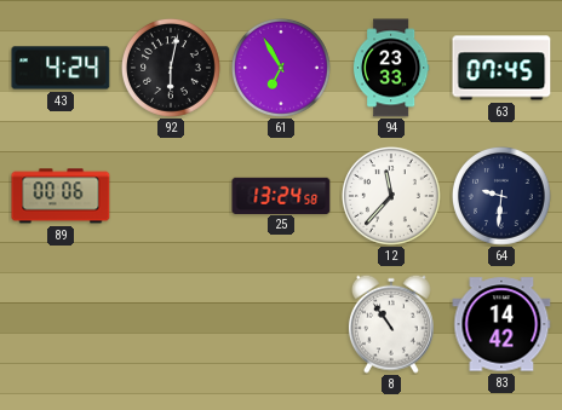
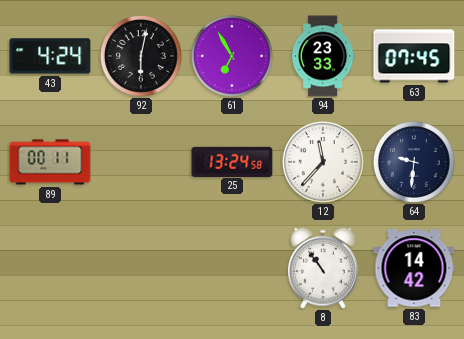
89: 00:06 -> 00:11 (50, 162)
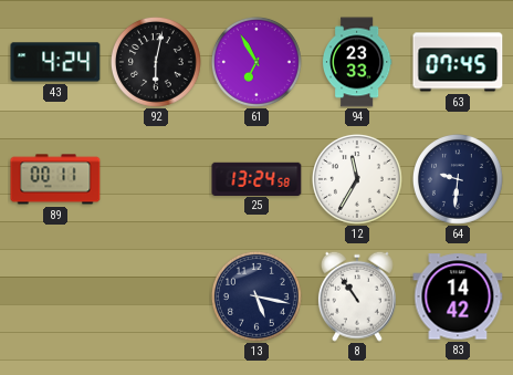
12: 11:37 -> 11:35 (358, 180)
13: none -> 5:17 (258, 298)
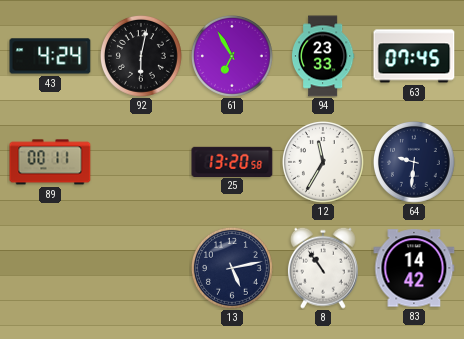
25: 13:24 -> 13:20 (232, 161)
13: 5:17 -> 5:13 (233, 269)
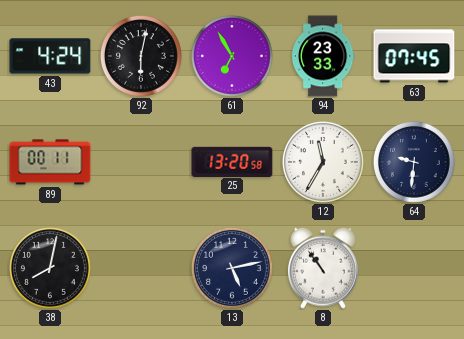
38: none -> 8:02 (51, 269)
83: 14:42 -> none (414, 268)
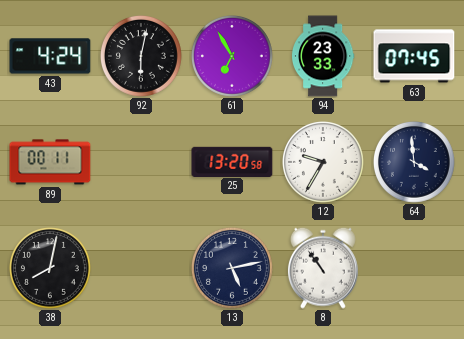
12: 11:35 -> 9:35 (324, 163)
64: 9:31 -> 3:59 (415, 163)
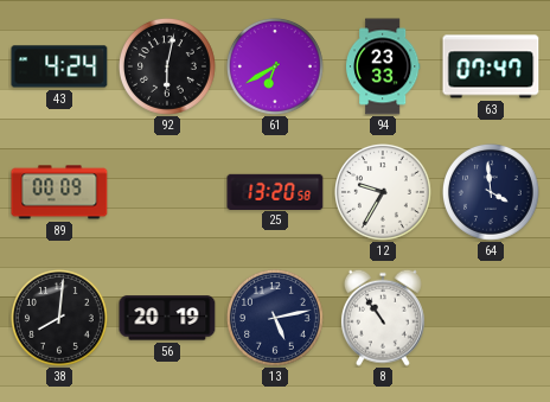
61: 6:55 -> 6:40 (276, 68)
63: 07:45 -> 07:47 (491, 66)
89: 00:11 -> 00:09 (59, 192)
38: 8:02 -> 8:01 (60, 319)
56: none -> 20:19 (167, 318)
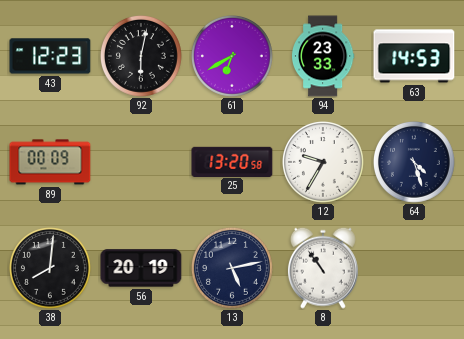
43: 4:24 -> 12:23 (50, 56)
63: 07:47 -> 14:53 (414, 56)
64: 3:59 -> 4:27 (415, 163)
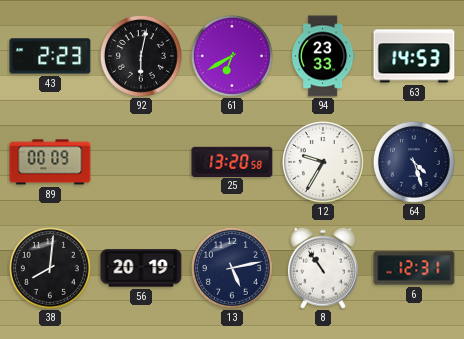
43: 12:23 -> 2:23 (50, 56)
6: none -> 12:31 (414, 268)
